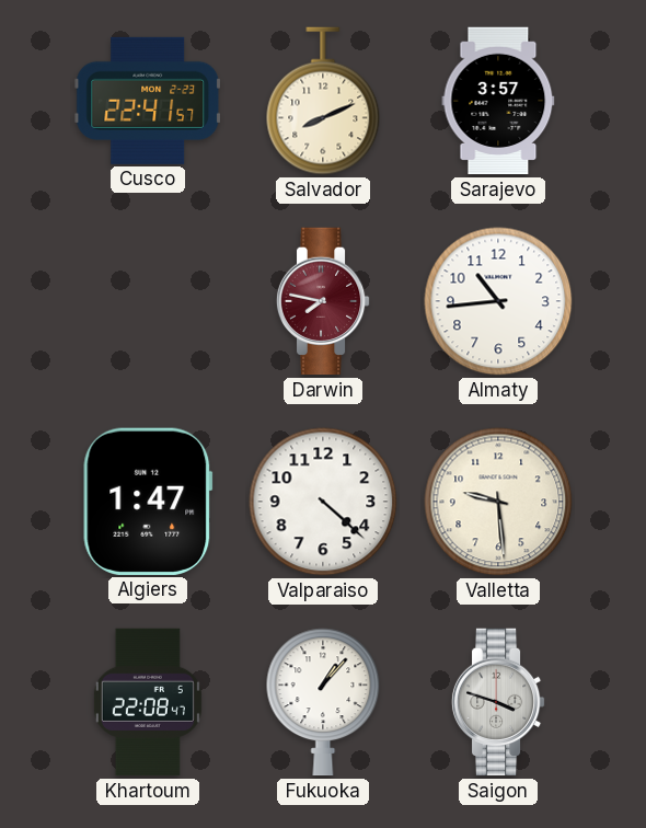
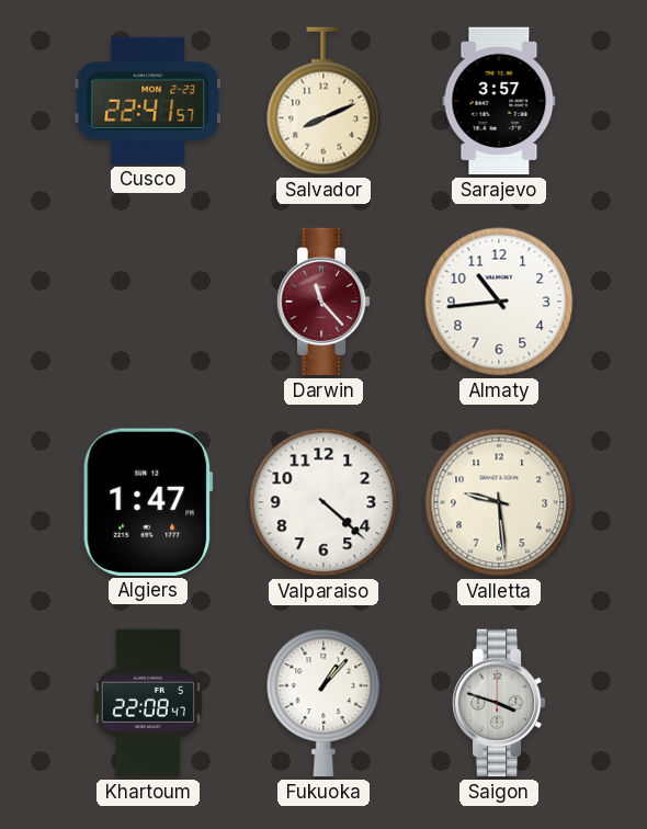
Darwin: 7:47 -> 11:23 (323, 302)
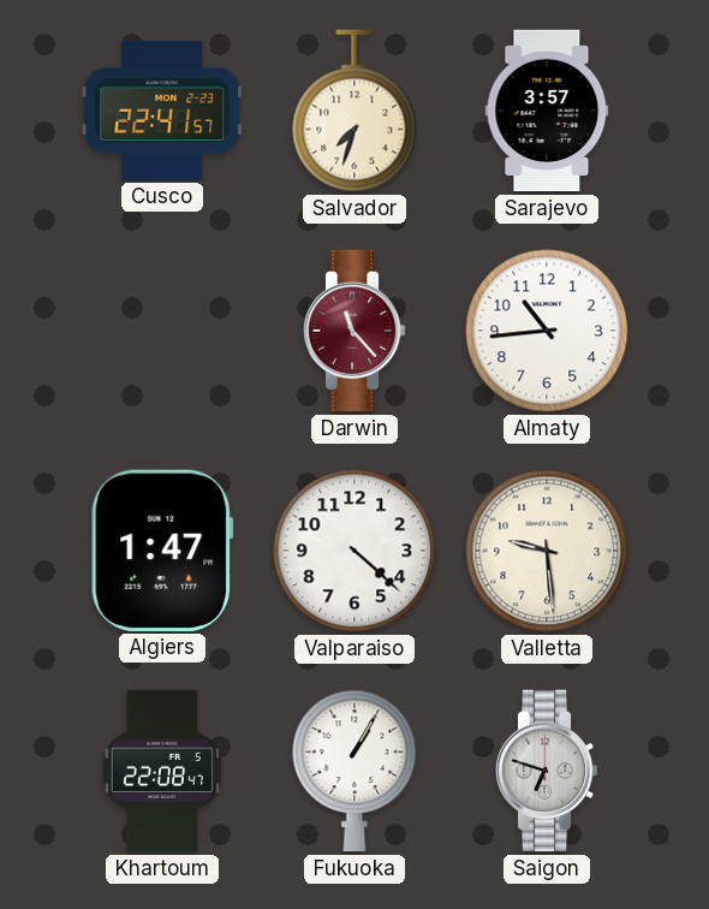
Salvador: 8:11 -> 7:33 (354, 111)
Fukuoka: 1:07 -> 1:05 (354, 771)
Saigon: 3:48 -> 6:48 (547, 771)
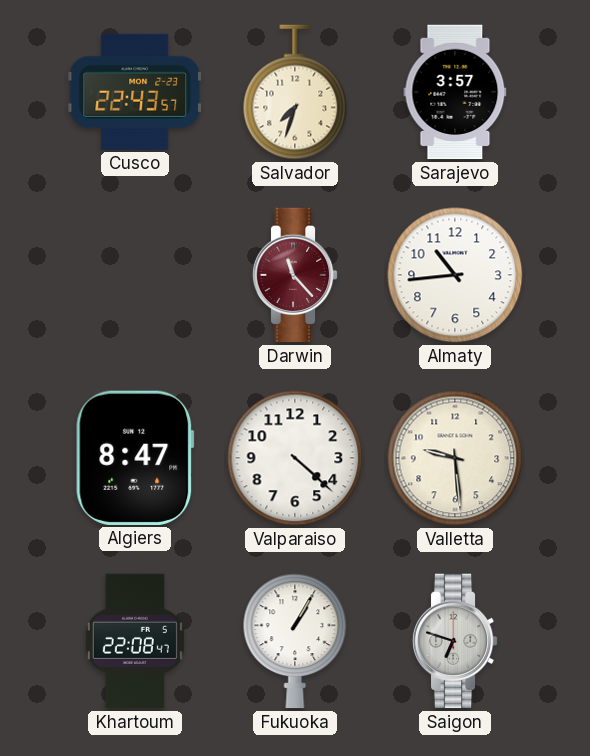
Cusco: 22:41 -> 22:43 (134, 92)
Algiers: 1:47 -> 8:47 (135, 458)
